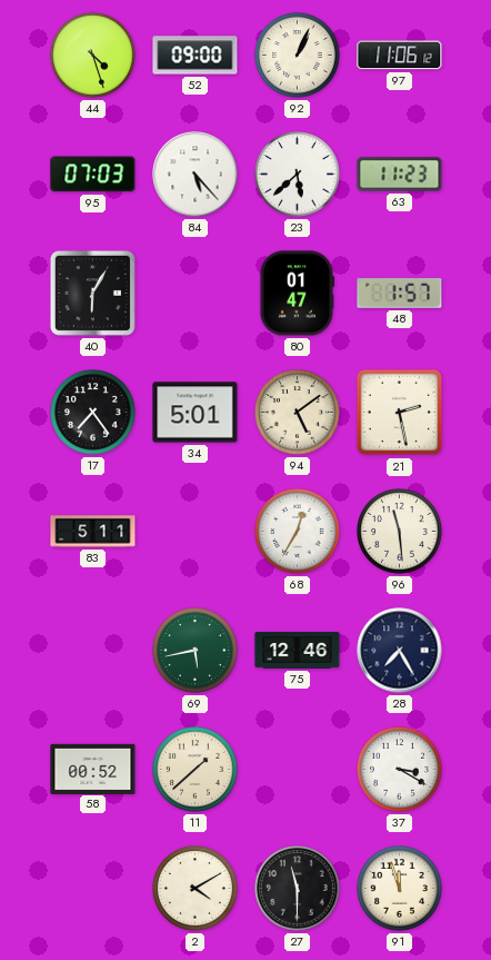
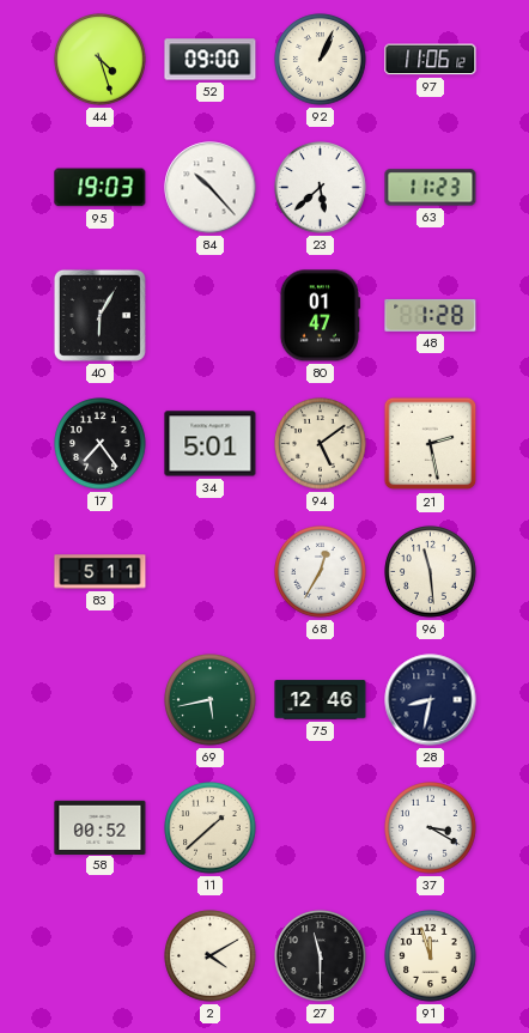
95: 07:03 -> 19:03 (101, 188)
84: 5:23 -> 10:23 (211, 188)
48: 1:57 -> 1:28 (431, 315)
28: 7:25 -> 8:32 (431, 700)
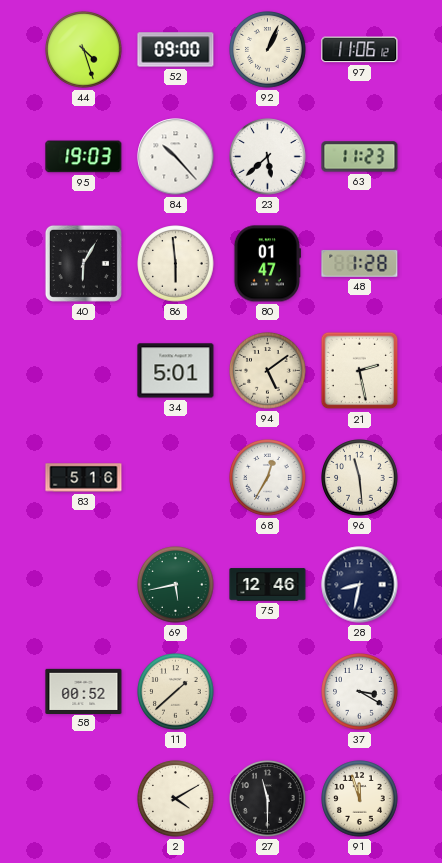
86: none -> 5:59 (176, 264)
17: 7:24 -> none (101, 444)
83: 5:11 -> 5:16 (84, 478)
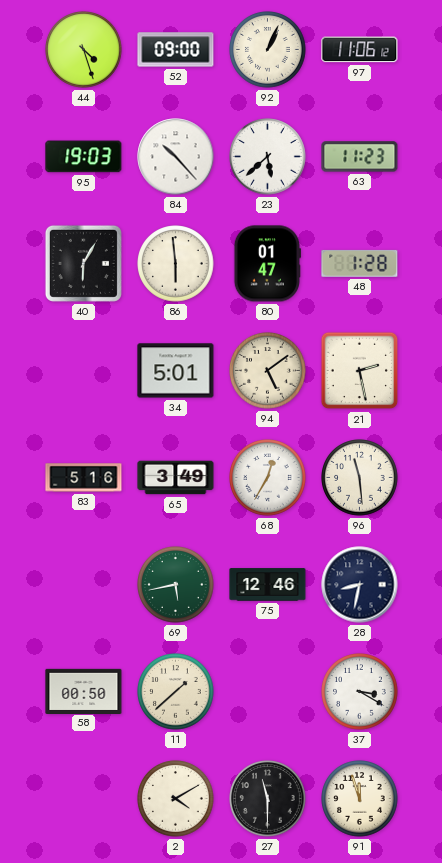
65: none -> 3:49 (176, 478)
58: 00:52 -> 00:50 (84, 691)
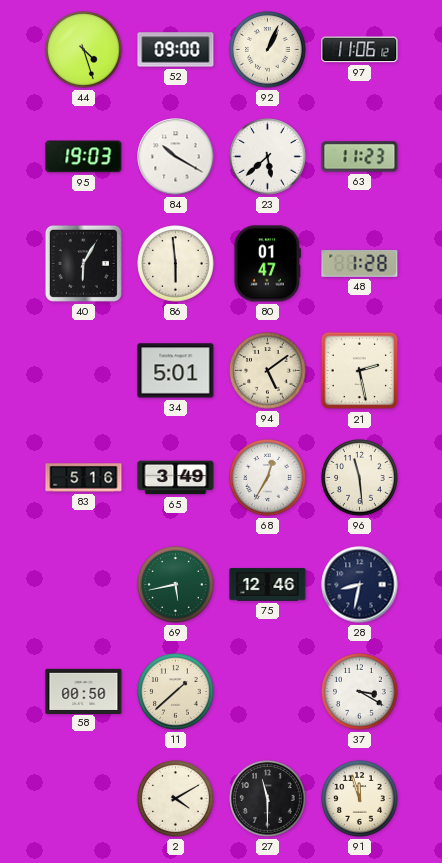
84: 10:23 -> 10:20 (176, 157)
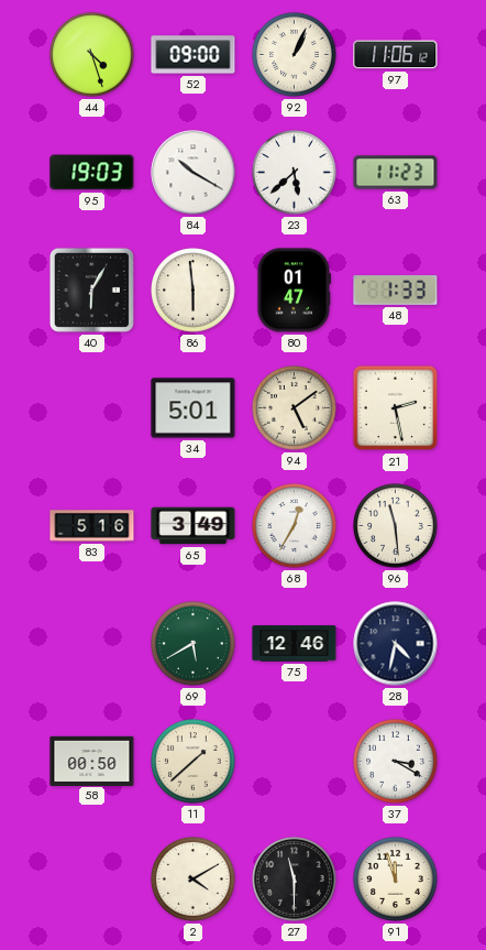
48: 1:28 -> 1:33 (396, 290)
69: 5:43 -> 5:40 (194, 644)
28: 8:32 -> 4:32 (396, 644)
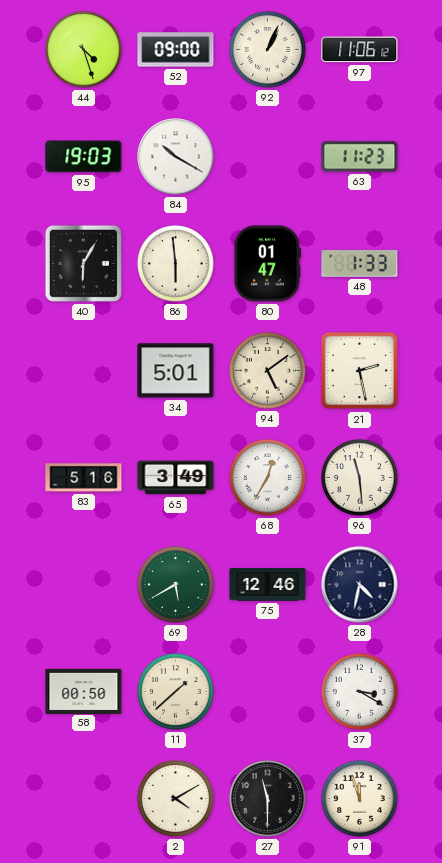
23: 5:38 -> none (295, 173)
